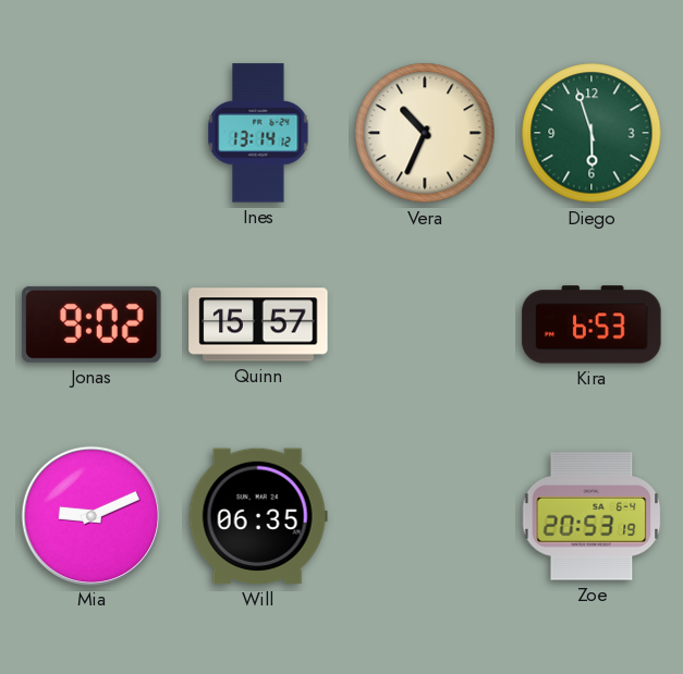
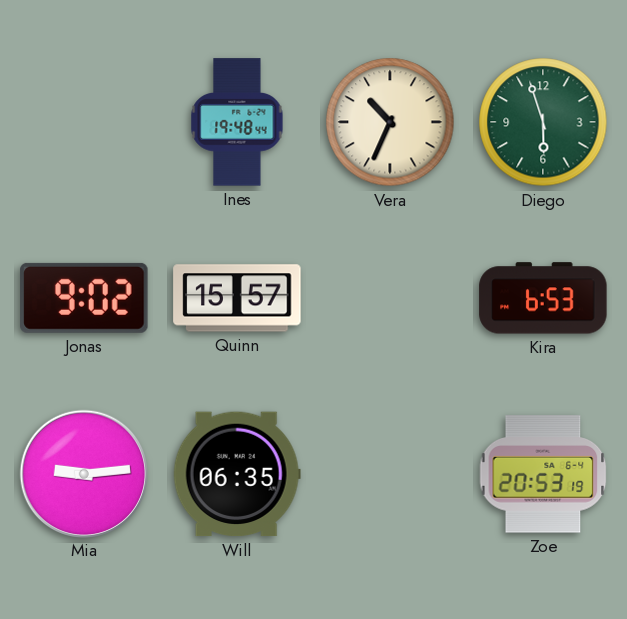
Ines: 13:14 -> 19:48 (237, 122)
Mia: 9:11 -> 9:14 (83, 473)
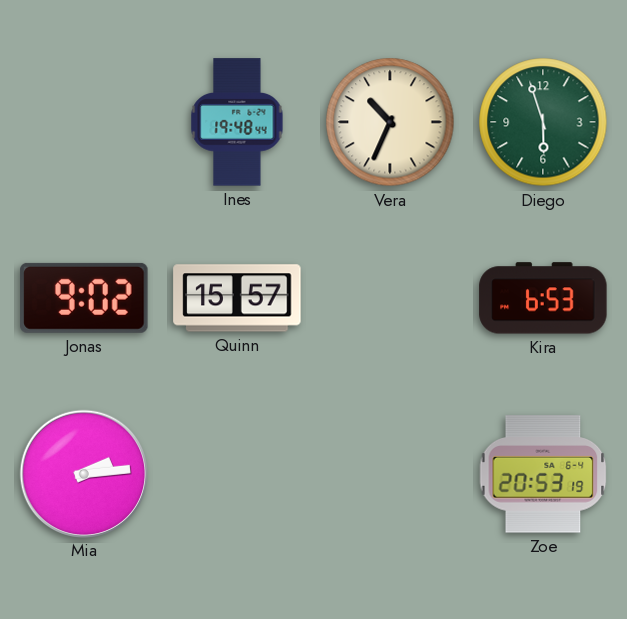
Mia: 9:14 -> 2:14 (83, 473)
Will: 06:35 -> none (237, 474)
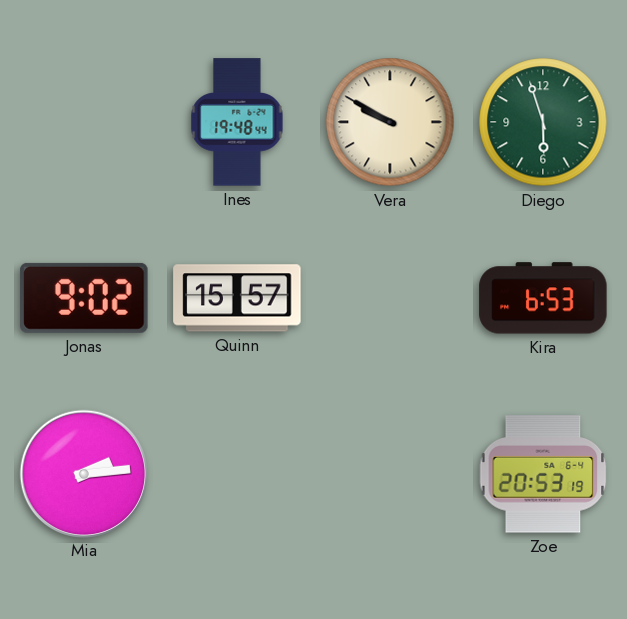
Vera: 10:34 -> 9:50 (390, 122)
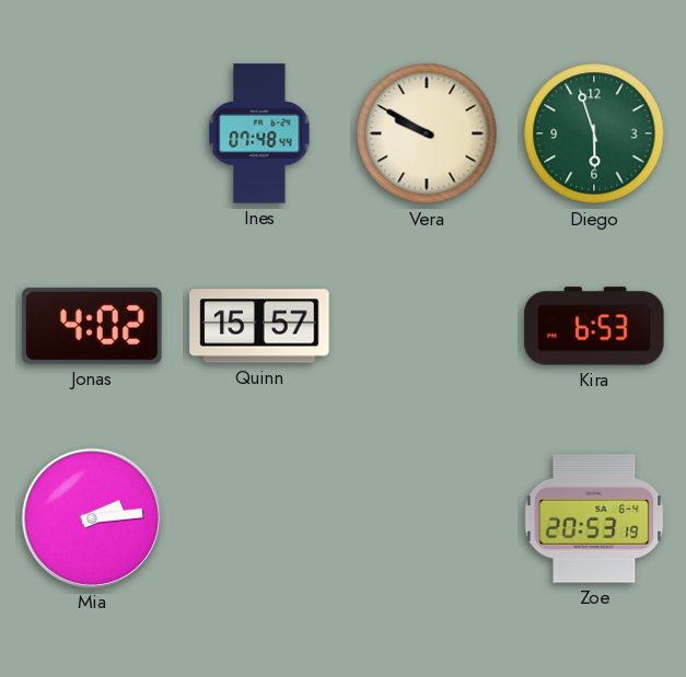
Ines: 19:48 -> 07:48 (259, 133)
Jonas: 9:02 -> 4:02 (92, 326)
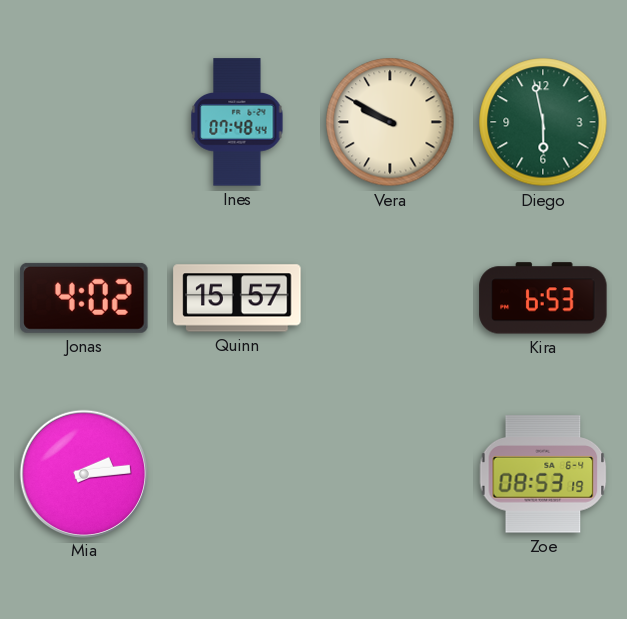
Diego: 5:57 -> 5:58 (543, 122)
Zoe: 20:53 -> 08:53 (543, 474)
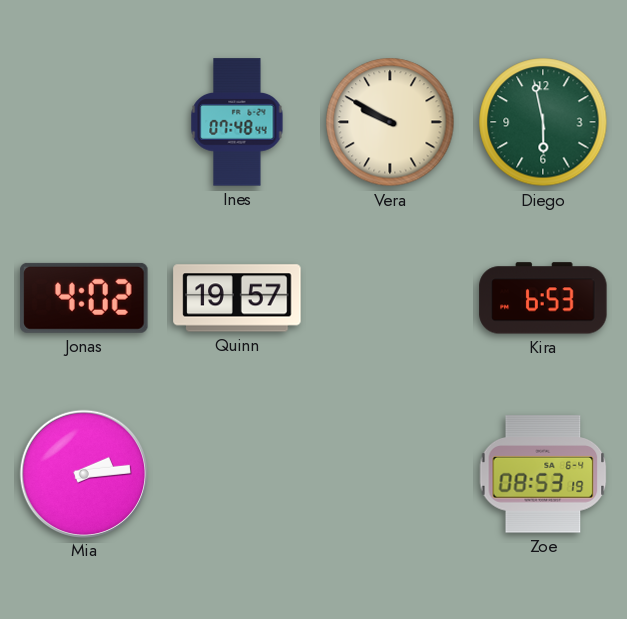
Quinn: 15:57 -> 19:57 (237, 298)
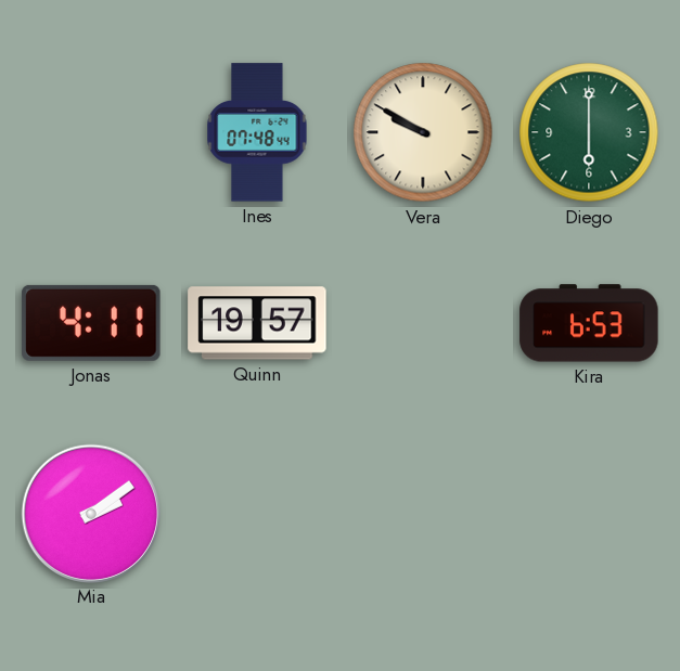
Diego: 5:58 -> 6:00 (589, 132)
Jonas: 4:02 -> 4:11 (91, 323)
Mia: 2:14 -> 2:09 (90, 513)
Zoe: 08:53 -> none (543, 474)
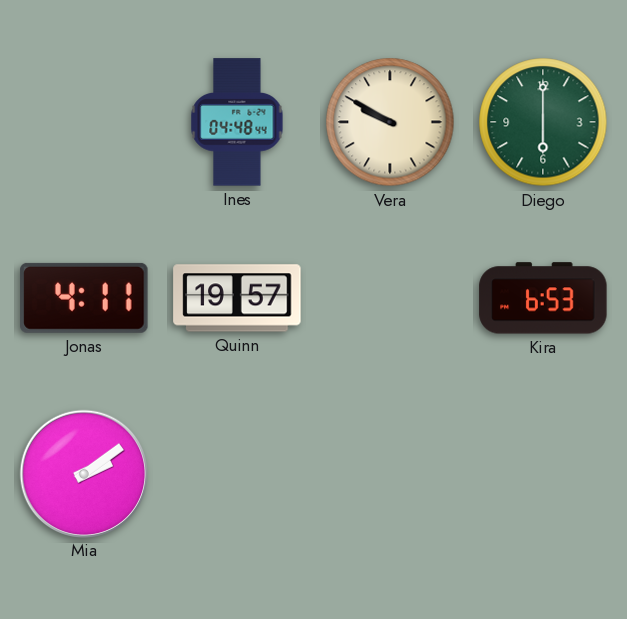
Ines: 07:48 -> 04:48 (237, 122)
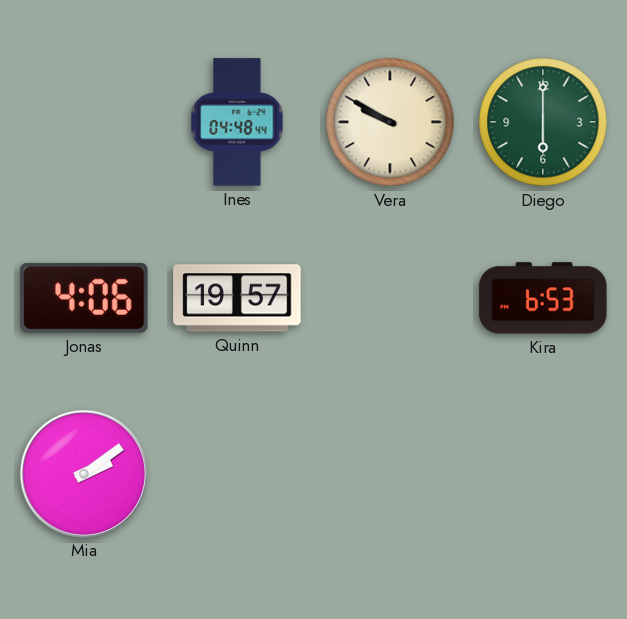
Jonas: 4:11 -> 4:06 (84, 298)
